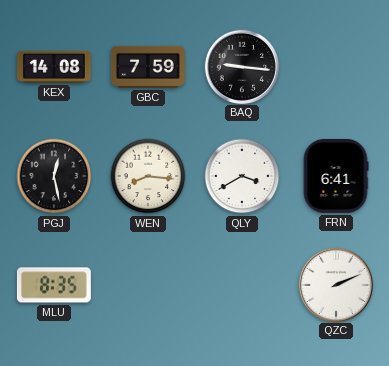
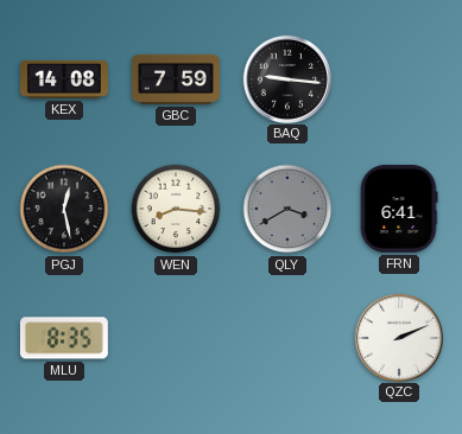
QLY dial: white -> grey (287, 209)
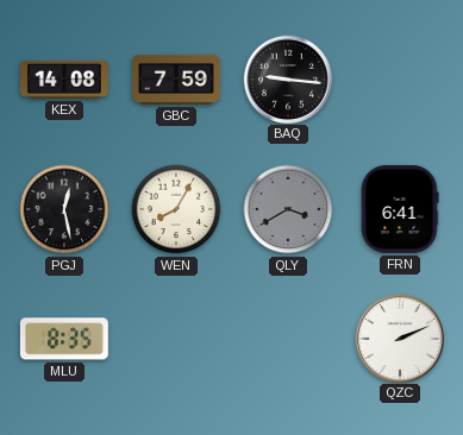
WEN: 8:16 -> 8:05 (176, 209)
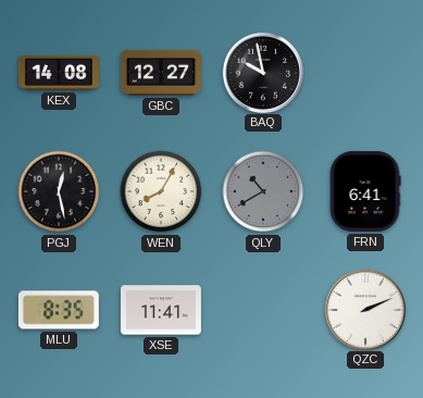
GBC: 7:59 -> 12:27 (161, 73)
BAQ: 9:16 -> 9:58 (262, 72)
QLY: 3:40 -> 10:40 (263, 191)
XSE: none -> 11:41 (161, 310)
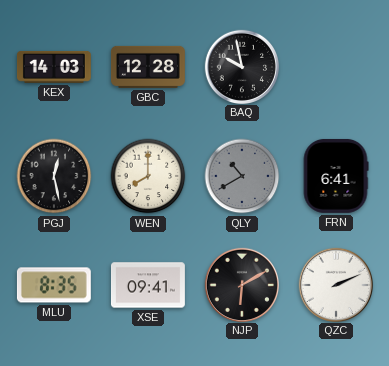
KEX: 14:08 -> 14:03 (54, 67)
GBC: 12:27 -> 12:28 (148, 67)
WEN: 8:05 -> 8:00 (148, 176)
XSE: 11:41 -> 09:41 (148, 285)
NJP: none -> 6:10 (241, 284)
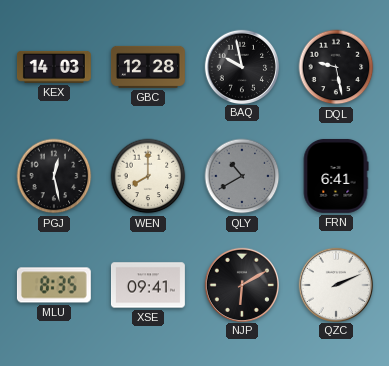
DQL: none -> 9:28 (336, 67)
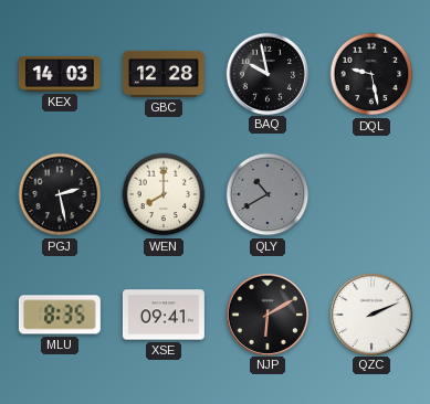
PGJ: 12:28 -> 2:28 (60, 194)
FRN: 6:41 -> none (336, 176)
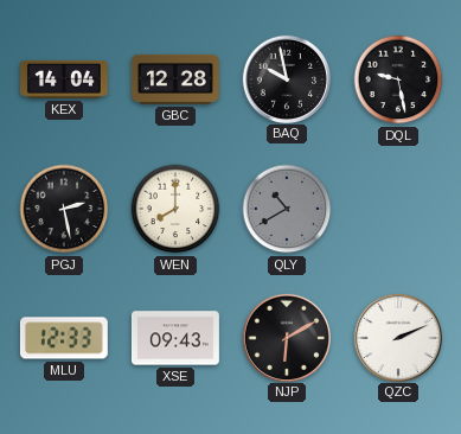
KEX: 14:03 -> 14:04 (64, 79)
MLU: 8:35 -> 12:33 (64, 338)
XSE: 09:41 -> 09:43 (175, 338)
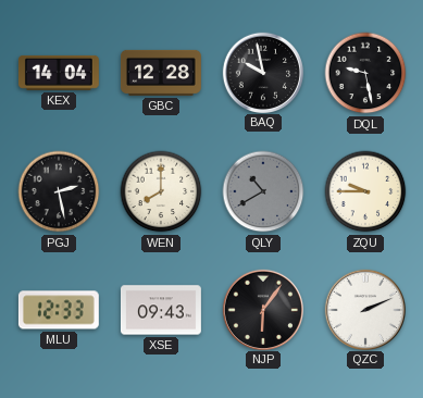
ZQU: none -> 9:45 (365, 191)
NJP: 6:10 -> 6:06 (262, 309)
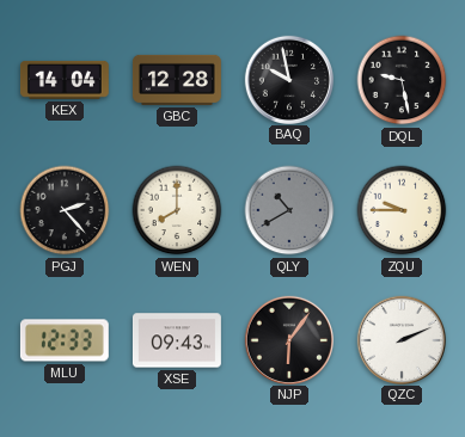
PGJ: 2:28 -> 2:23 (65, 210)
